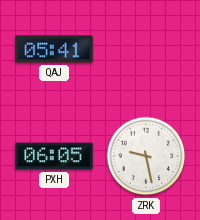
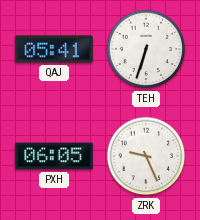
TEH: none -> 6:33 (146, 49)
ZRK: 9:28 -> 9:26 (146, 156)
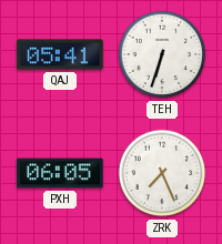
ZRK: 9:26 -> 7:26 (162, 173)
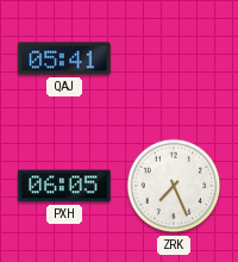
TEH: 6:33 -> none (162, 54)
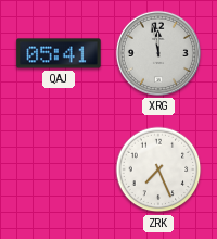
XRG: none -> 11:58 (158, 53)
PXH: 06:05 -> none (64, 186)
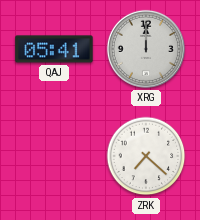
XRG: 11:58 -> 12:00 (146, 49)
ZRK: 7:26 -> 7:22 (146, 156)
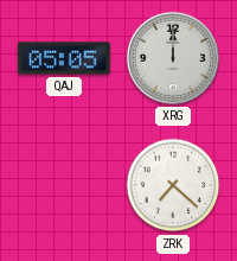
QAJ: 05:41 -> 05:05 (64, 58)
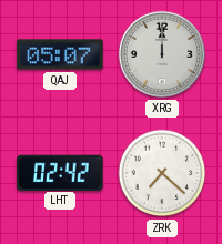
QAJ: 05:05 -> 05:07 (60, 54)
LHT: none -> 02:42 (60, 172)
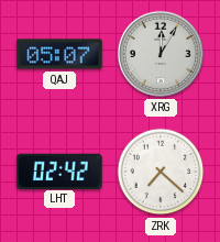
XRG: 12:00 -> 12:05 (161, 54)
